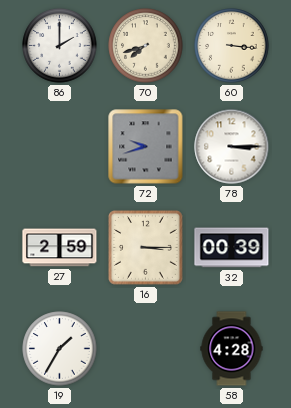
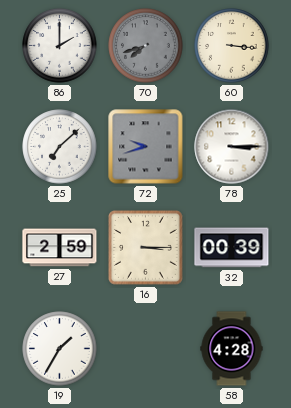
70 dial: cream -> grey (146, 46)
25: none -> 7:08 (60, 147)
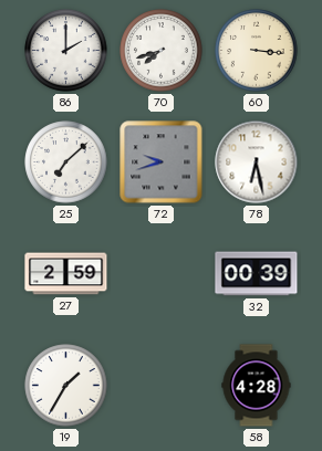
70 dial: grey -> white (162, 51)
78: 3:15 -> 6:28 (257, 162)
16: 3:15 -> none (145, 247)
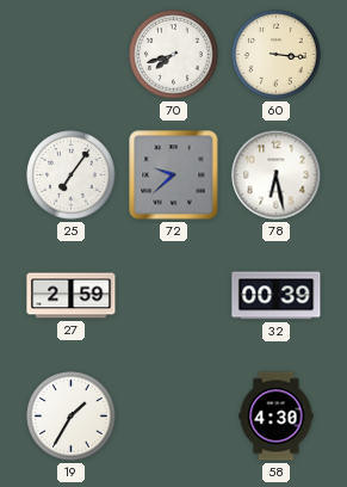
86: 2:00 -> none (66, 51)
25: 7:08 -> 7:06 (72, 175)
72: 9:42 -> 9:38 (174, 175)
58: 4:28 -> 4:30 (277, 417)
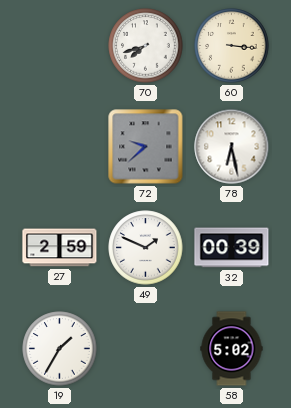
25: 7:06 -> none (72, 175)
49: none -> 1:49 (146, 248)
58: 4:30 -> 5:02 (232, 349)
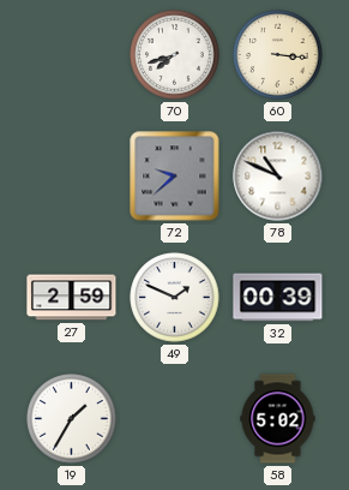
78: 6:28 -> 10:49 (278, 177)
